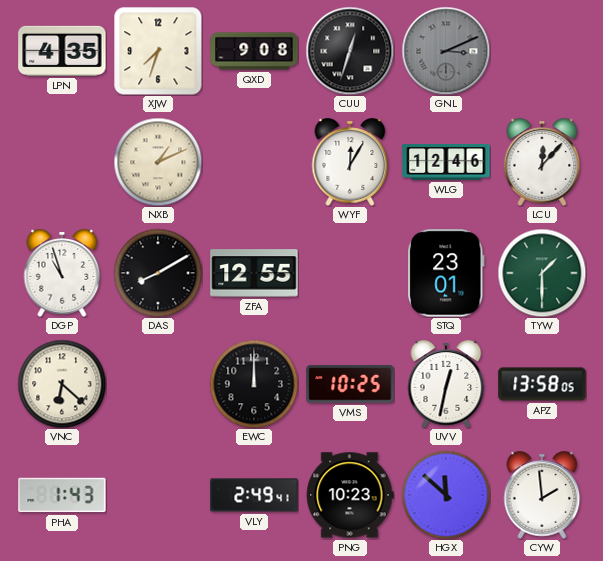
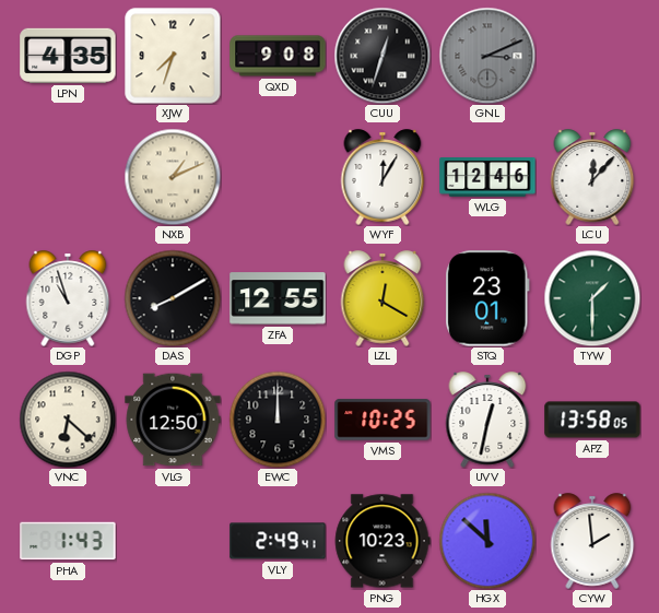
LZL: none -> 12:20 (383, 298)
VLG: none -> 12:50 (173, 420)
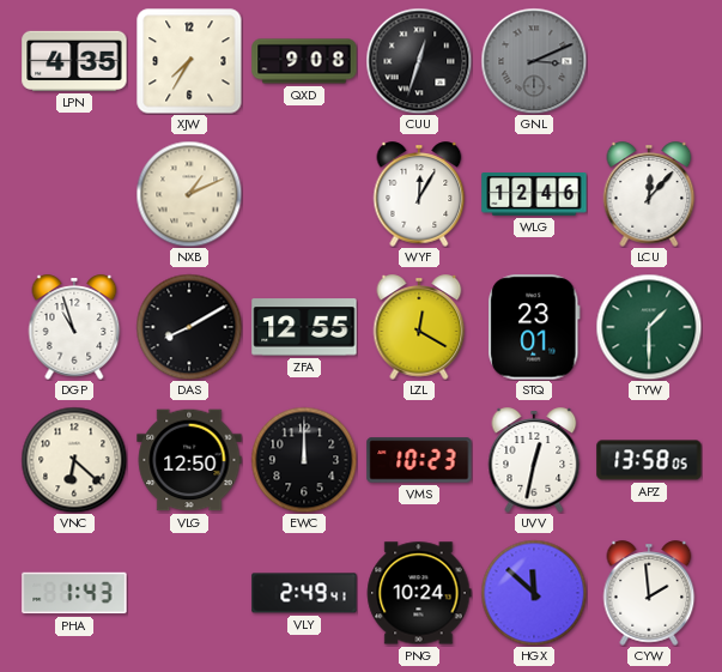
XJW: 7:33 -> 7:35 (189, 61)
VMS: 10:25 -> 10:23 (419, 460)
PNG: 10:23 -> 10:24 (419, 593)
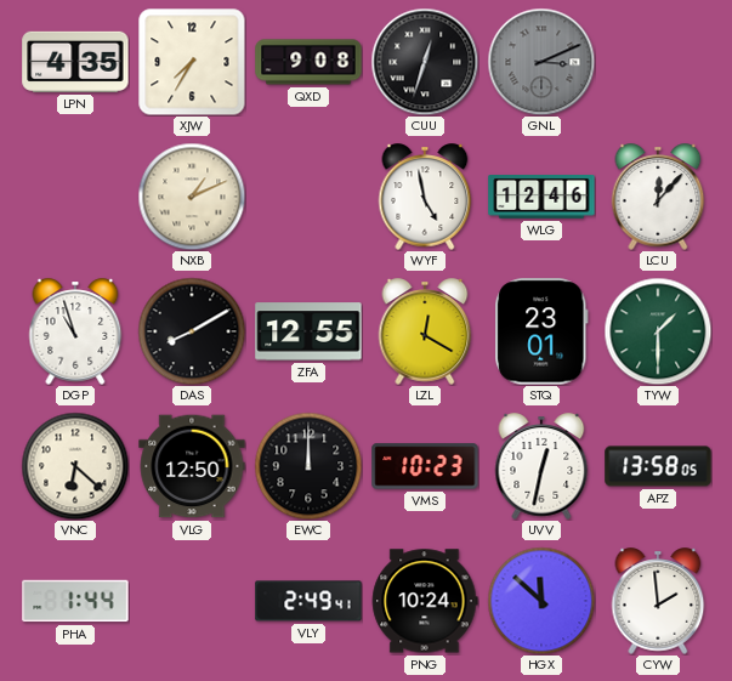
WYF: 12:05 -> 4:58 (425, 197)
PHA: 1:43 -> 1:44 (75, 601)
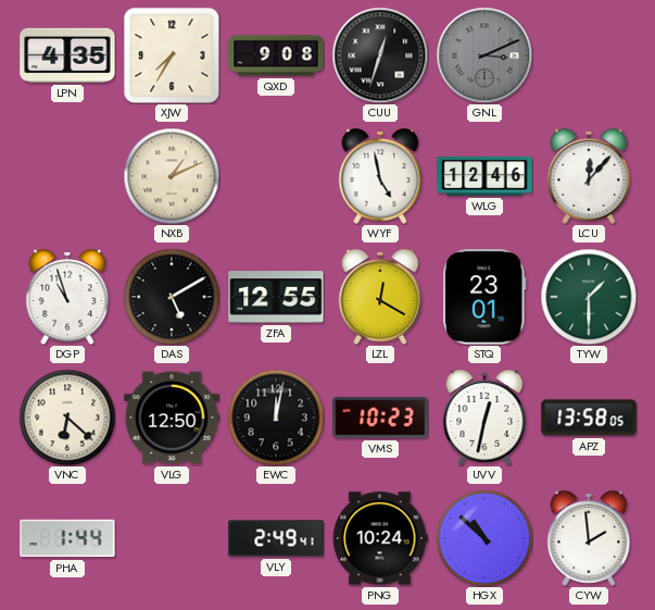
DAS: 8:10 -> 5:10 (172, 297)
EWC: 12:00 -> 12:02 (276, 418)
HGX: 11:52 -> 10:52 (484, 538)
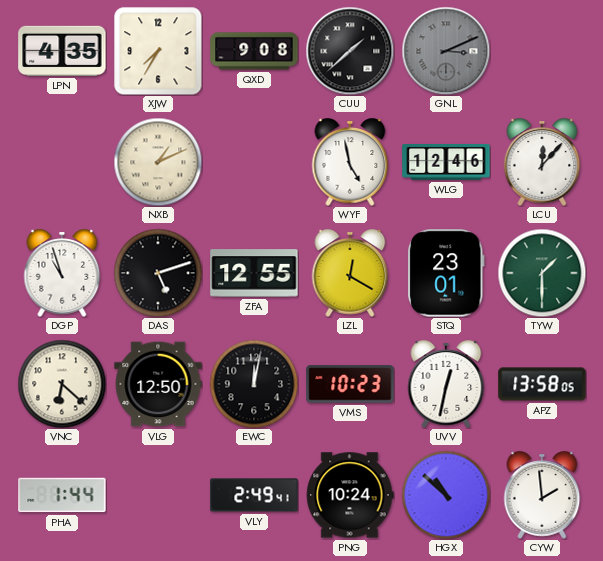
CUU: 12:33 -> 1:38 (350, 51)
DAS: 5:10 -> 5:12 (158, 273)
